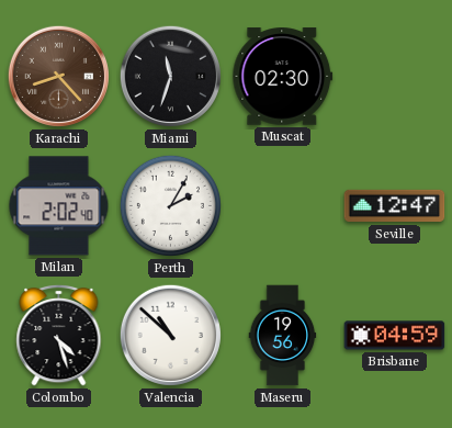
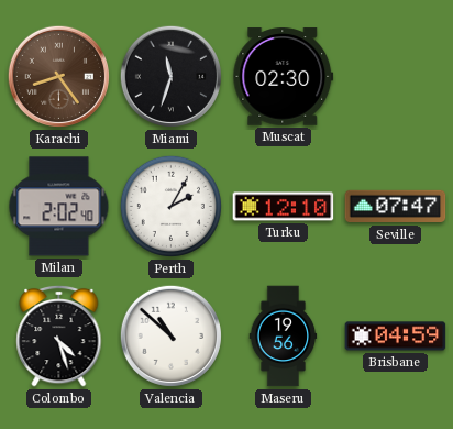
Karachi: 8:23 -> 8:24 (58, 76)
Turku: none -> 12:10 (284, 207)
Seville: 12:47 -> 07:47 (396, 207)
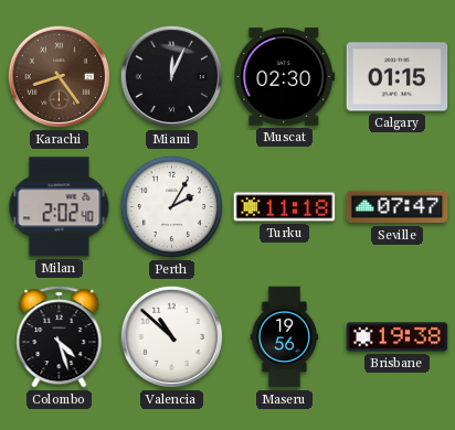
Miami: 11:33 -> 12:04 (171, 76)
Calgary: none -> 01:15 (398, 77)
Turku: 12:10 -> 11:18 (285, 207)
Brisbane: 04:59 -> 19:38 (398, 337)
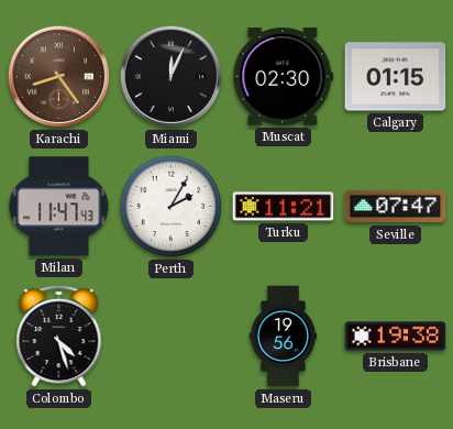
Milan: 2:02 -> 11:47 (59, 207)
Turku: 11:18 -> 11:21 (284, 207)
Valencia: 10:52 -> none (171, 336)
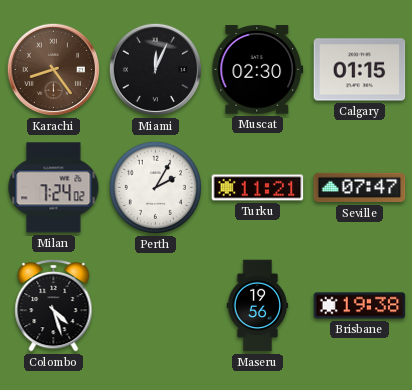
Milan: 11:47 -> 7:24 (54, 188)
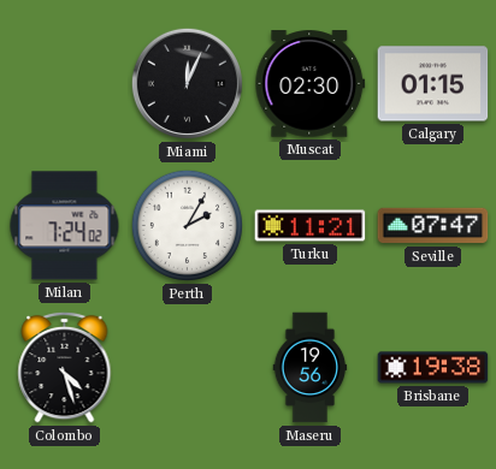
Karachi: 8:24 -> none (53, 69)
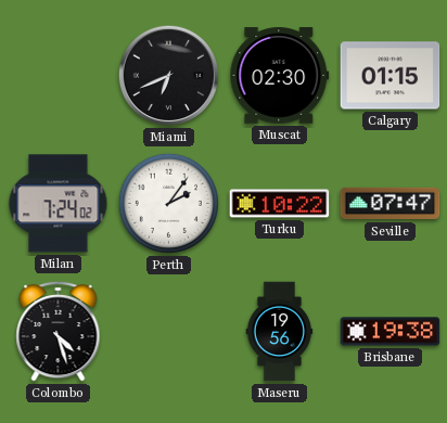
Miami: 12:04 -> 6:41 (168, 75)
Perth: 2:05 -> 2:06 (168, 203)
Turku: 11:21 -> 10:22 (280, 204)
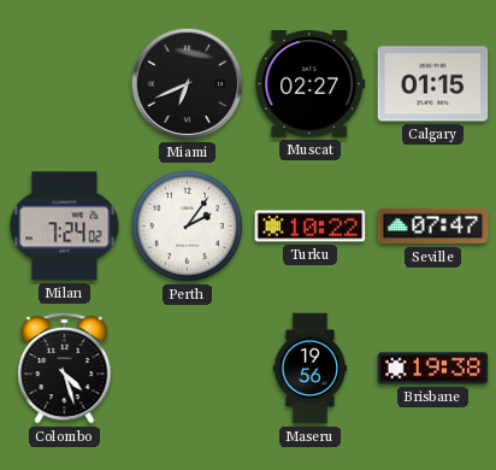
Muscat: 02:30 -> 02:27 (311, 84)
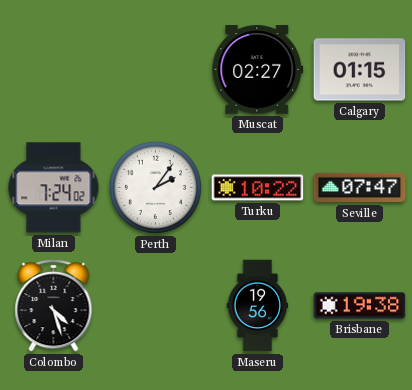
Miami: 6:41 -> none (187, 83)
